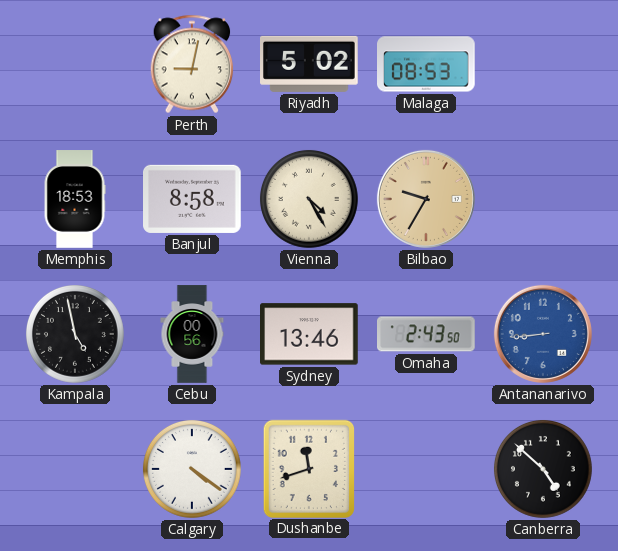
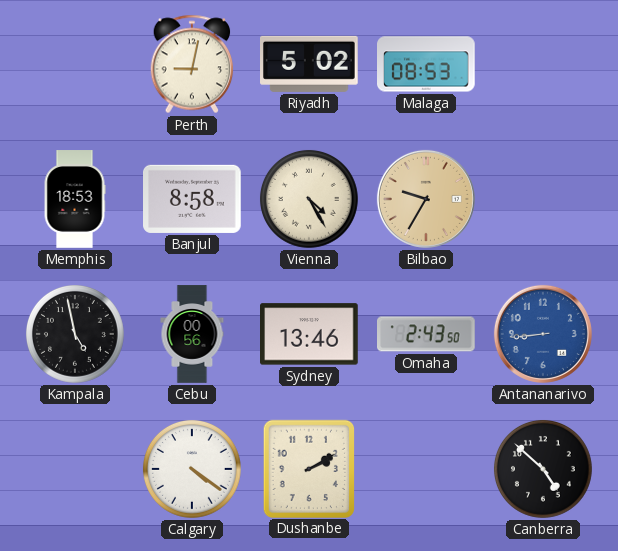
Dushanbe: 11:42 -> 2:10 (308, 468)
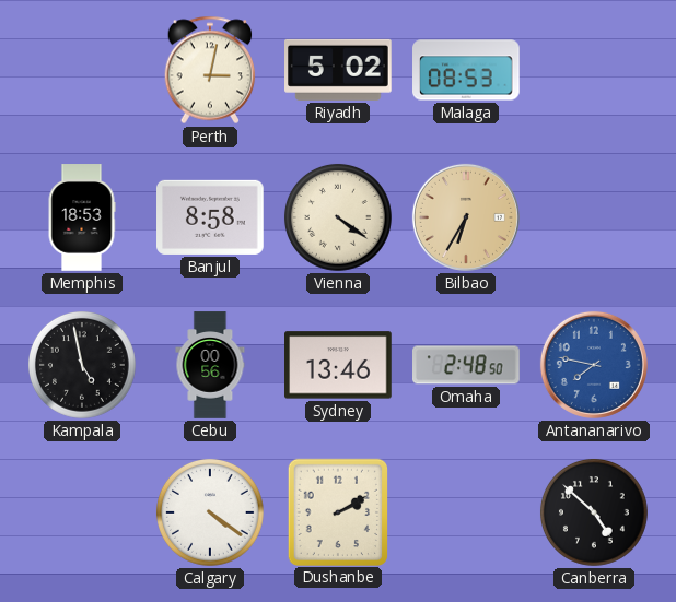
Perth: 9:02 -> 3:02 (210, 70)
Vienna: 4:25 -> 4:21 (338, 217)
Bilbao: 9:35 -> 6:35 (466, 217)
Omaha: 2:43 -> 2:48 (467, 365)
Antananarivo: 8:44 -> 7:47 (594, 365)
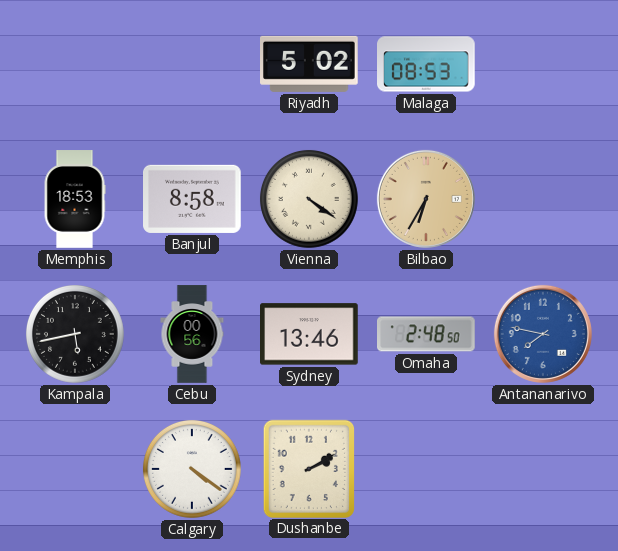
Perth: 3:02 -> none (210, 70)
Kampala: 4:58 -> 5:43 (75, 334)
Canberra: 4:52 -> none (594, 512)
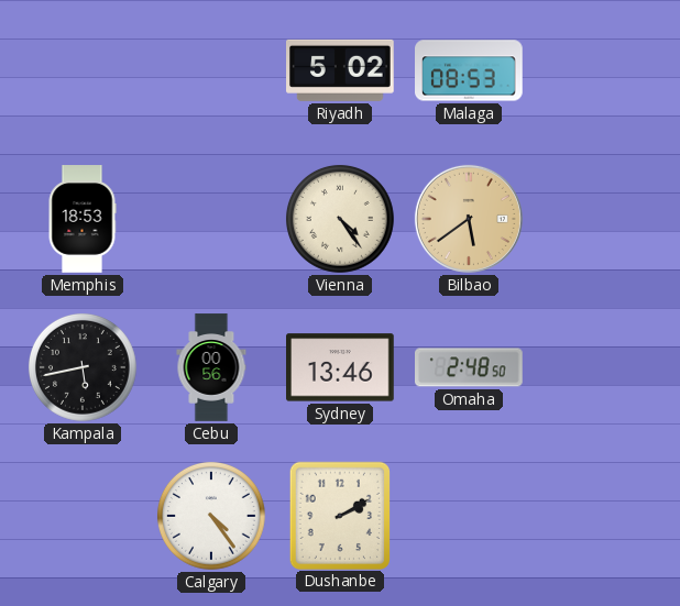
Banjul: 8:58 -> none (193, 199)
Vienna: 4:21 -> 4:24 (340, 219)
Bilbao: 6:35 -> 5:39 (469, 219)
Antananarivo: 7:47 -> none (543, 334)
Calgary: 4:21 -> 4:24 (211, 516)
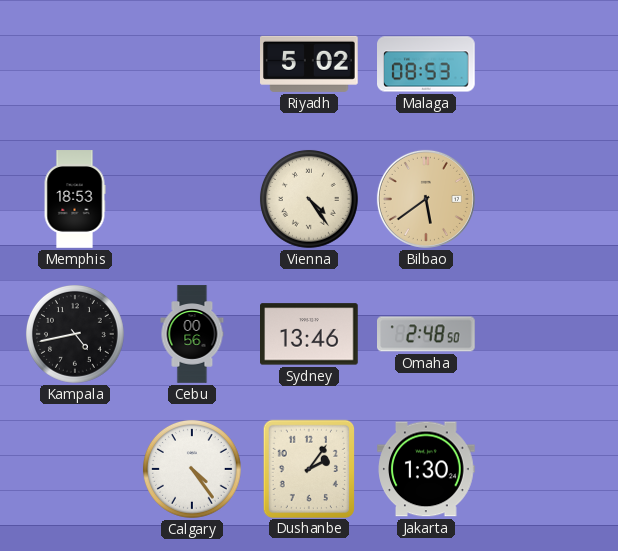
Kampala: 5:43 -> 4:43 (75, 334)
Dushanbe: 2:10 -> 2:06 (308, 468)
Jakarta: none -> 1:30 (426, 469)
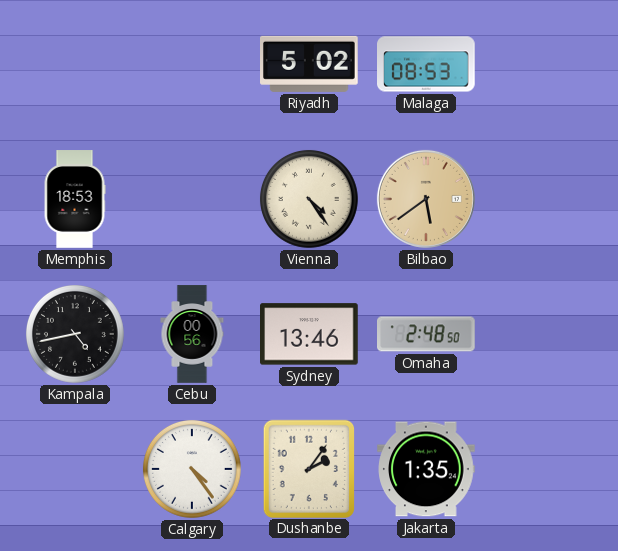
Jakarta: 1:30 -> 1:35 (426, 469)
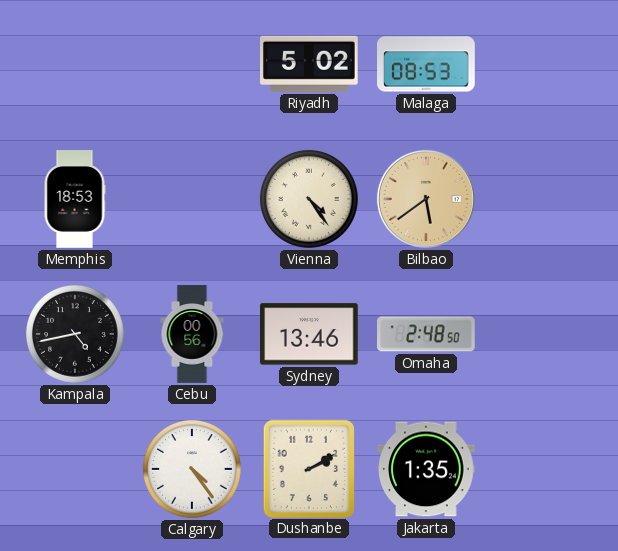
Dushanbe: 2:06 -> 2:10 (308, 468)
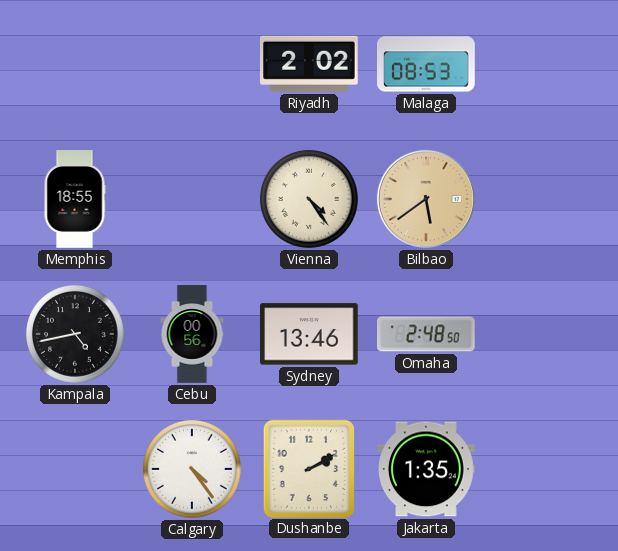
Riyadh: 5:02 -> 2:02 (310, 64)
Memphis: 18:53 -> 18:55 (75, 199)
